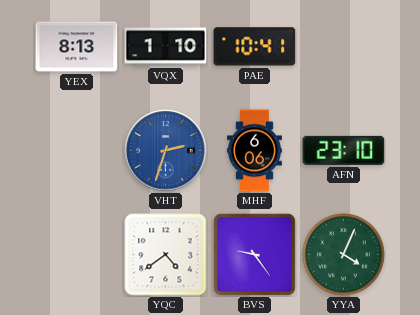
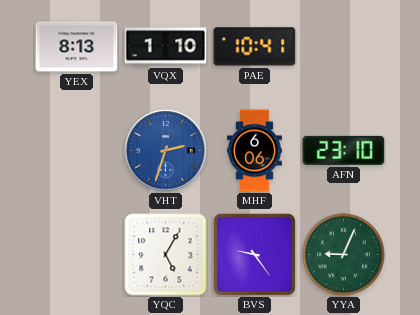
YQC: 4:39 -> 5:05 (166, 255)
YYA: 4:04 -> 9:04 (344, 255)
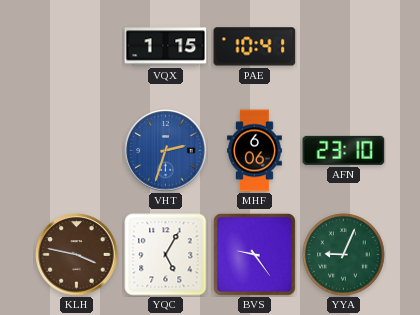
YEX: 8:13 -> none (77, 47)
VQX: 1:10 -> 1:15 (166, 47)
KLH: none -> 3:47 (77, 255)
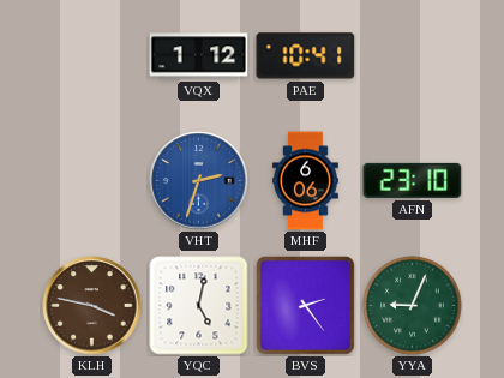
VQX: 1:15 -> 1:12 (199, 56)
YQC: 5:05 -> 5:02 (199, 306)
BVS: 9:24 -> 2:24 (305, 305)
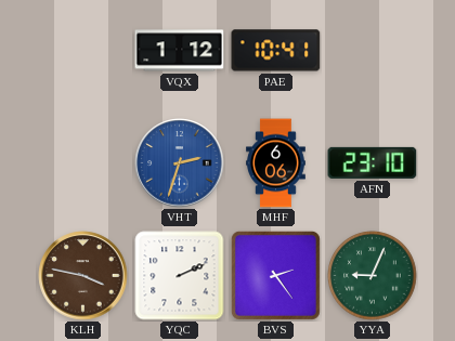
YQC: 5:02 -> 2:11 (180, 276)
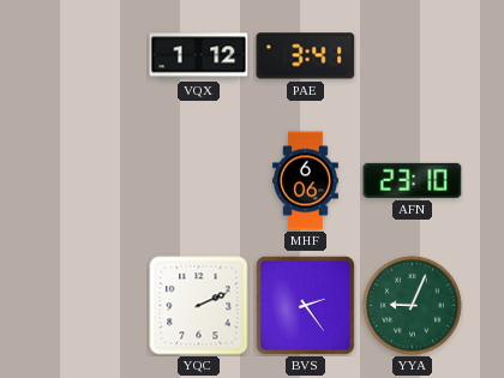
PAE: 10:41 -> 3:41 (306, 56)
VHT: 2:33 -> none (180, 163)
KLH: 3:47 -> none (83, 276)
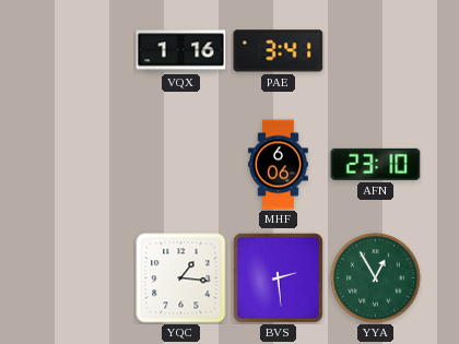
VQX: 1:12 -> 1:16 (181, 51)
YQC: 2:11 -> 1:16 (181, 278)
BVS: 2:24 -> 2:29 (278, 277)
YYA: 9:04 -> 12:55 (376, 278)
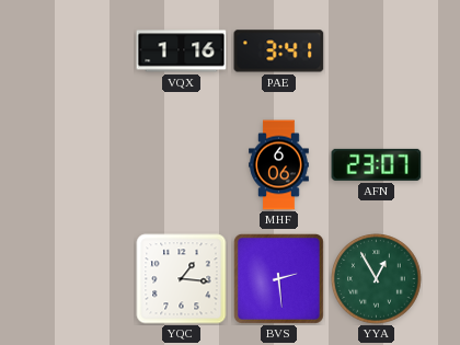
AFN: 23:10 -> 23:07 (377, 164)
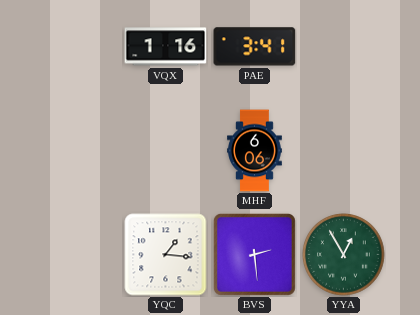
AFN: 23:07 -> none (377, 164)
